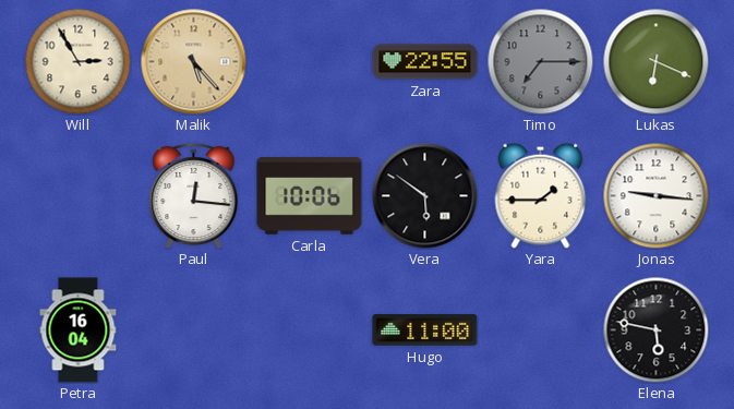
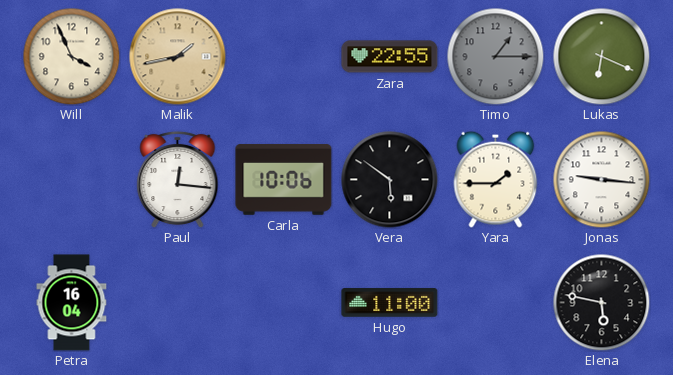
Will: 2:55 -> 3:56 (71, 56)
Malik: 5:23 -> 1:43 (178, 57)
Timo: 7:15 -> 1:15 (495, 56)
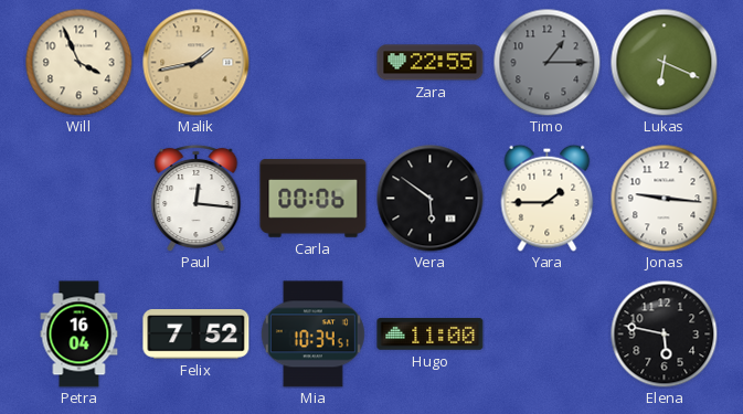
Carla: 10:06 -> 00:06 (314, 199)
Felix: none -> 7:52 (197, 335)
Mia: none -> 10:34 (312, 335)
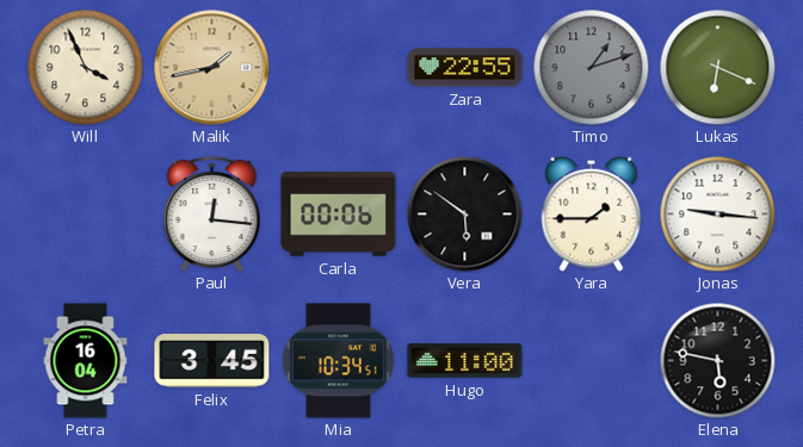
Timo: 1:15 -> 1:12 (591, 67)
Felix: 7:52 -> 3:45 (212, 361)
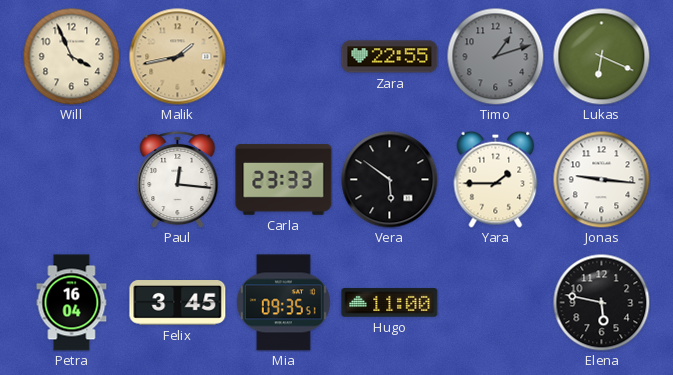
Carla: 00:06 -> 23:33 (284, 180)
Mia: 10:34 -> 09:35 (283, 303)
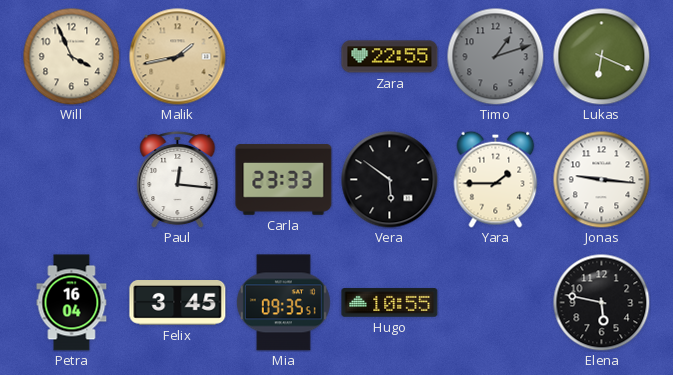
Hugo: 11:00 -> 10:55 (390, 303)
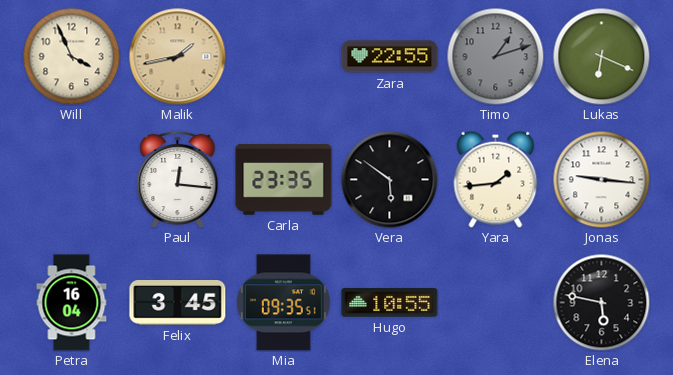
Carla: 23:33 -> 23:35 (284, 180)
Yara: 1:45 -> 1:44 (496, 179)
